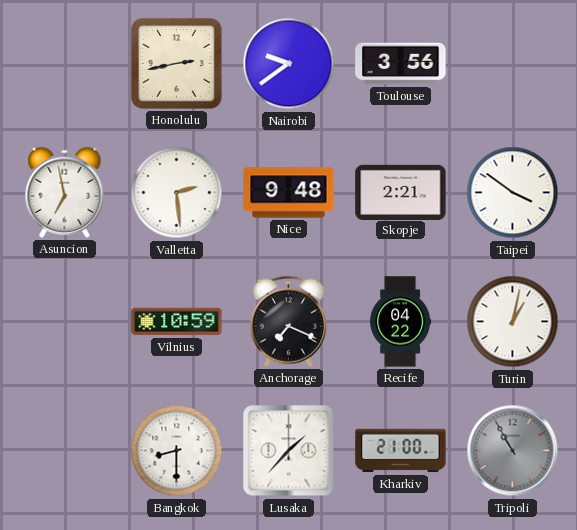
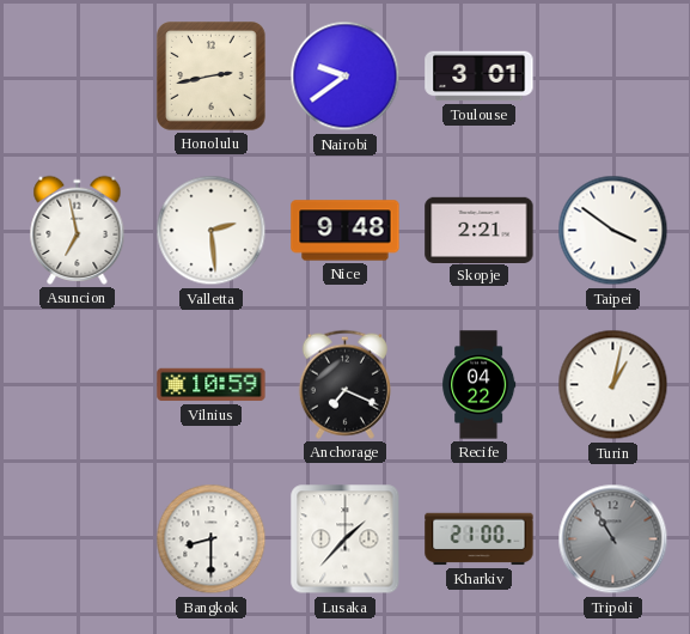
Toulouse: 3:56 -> 3:01 (480, 77)
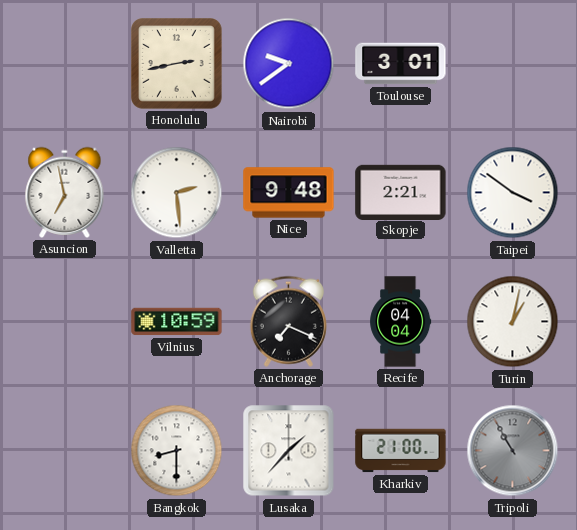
Recife: 04:22 -> 04:04 (401, 322)
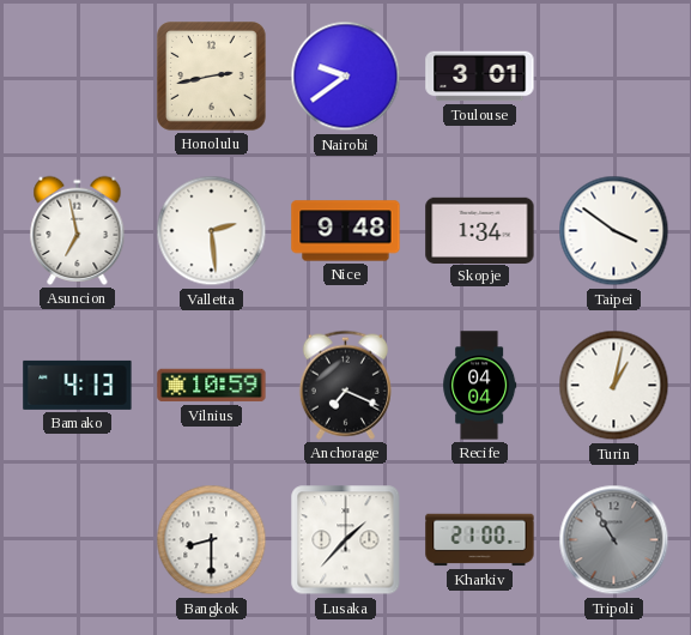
Skopje: 2:21 -> 1:34 (480, 230)
Bamako: none -> 4:13 (78, 385)
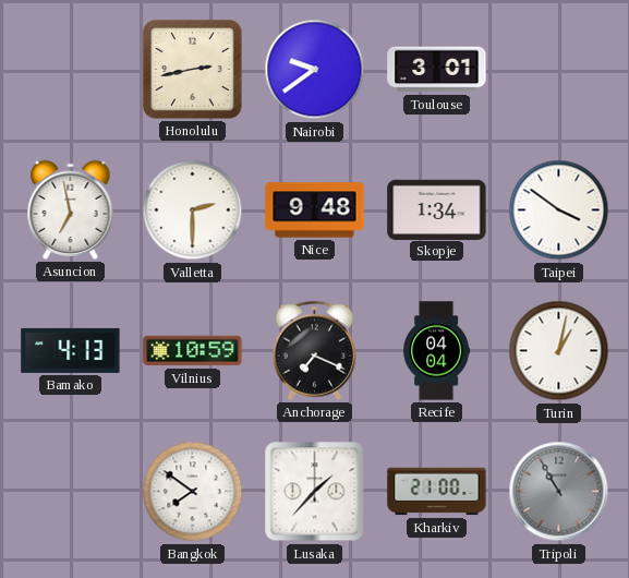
Valletta: 2:29 -> 2:30 (193, 210)
Bangkok: 8:30 -> 7:51 (193, 492)
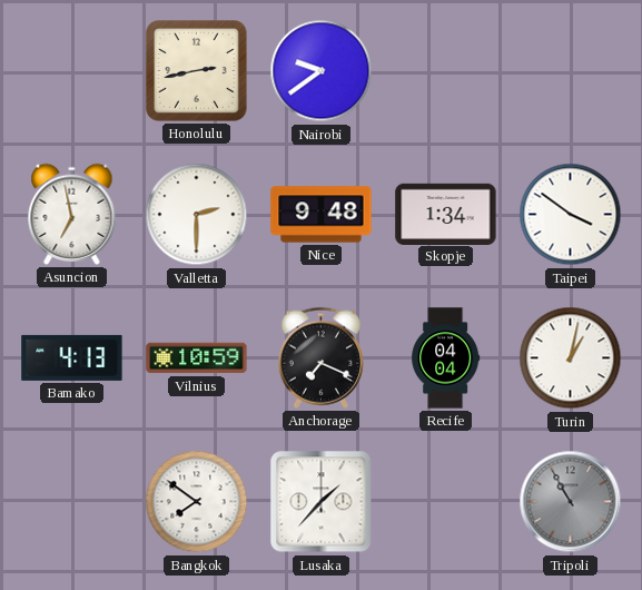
Toulouse: 3:01 -> none (437, 70)
Kharkiv: 21:00 -> none (437, 492)
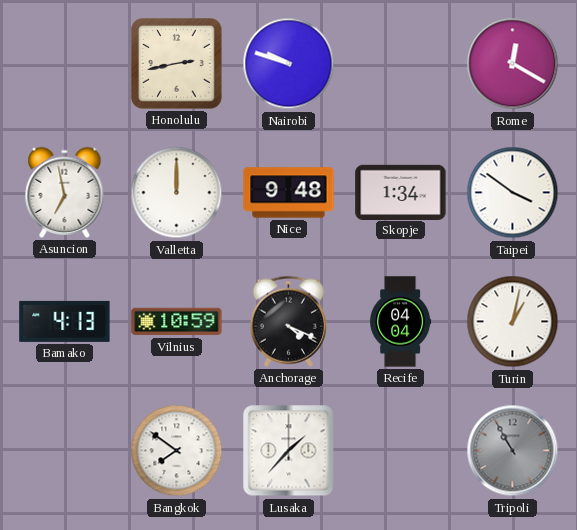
Nairobi: 9:39 -> 9:48 (289, 64)
Rome: none -> 12:20 (513, 64)
Valletta: 2:30 -> 12:00 (177, 193)
Anchorage: 7:19 -> 4:19 (288, 321)
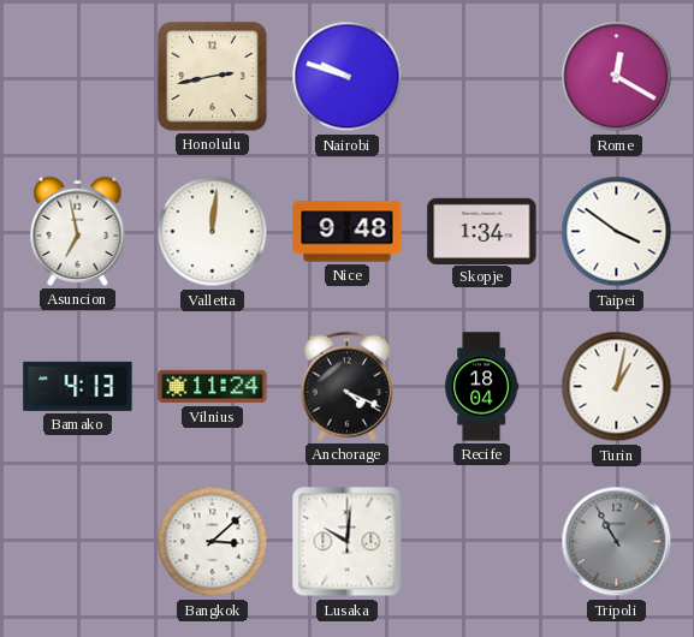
Valletta: 12:00 -> 12:01 (213, 232)
Vilnius: 10:59 -> 11:24 (213, 387)
Recife: 04:04 -> 18:04 (482, 387)
Bangkok: 7:51 -> 3:08 (213, 542)
Lusaka: 1:37 -> 10:01 (348, 542)
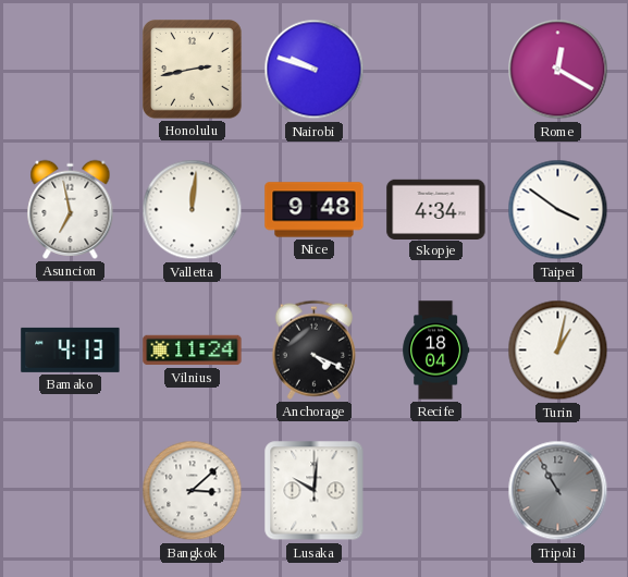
Skopje: 1:34 -> 4:34 (436, 209)
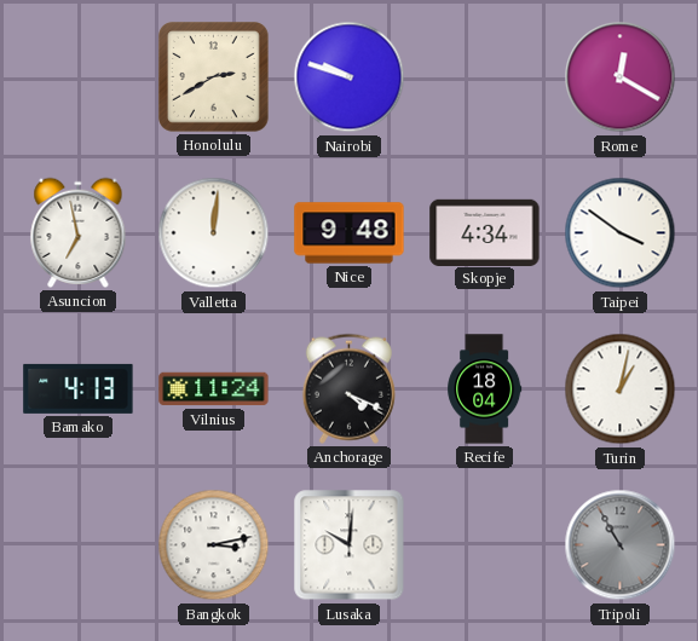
Honolulu: 2:43 -> 2:40 (214, 77)
Bangkok: 3:08 -> 3:13 (214, 545)
